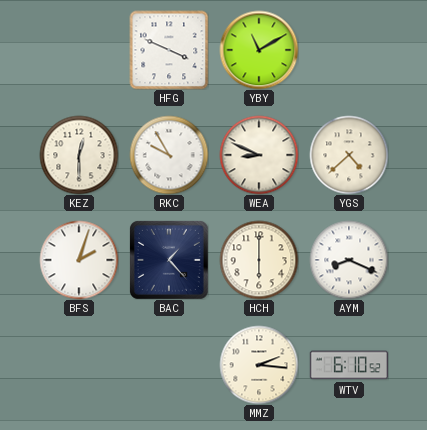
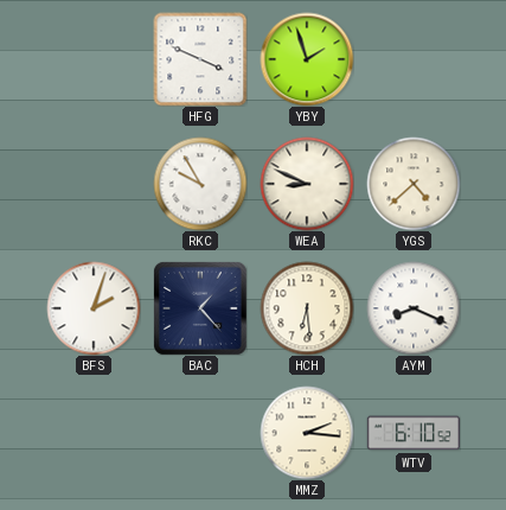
YBY: 11:10 -> 1:57 (307, 59)
KEZ: 12:30 -> none (79, 155)
HCH: 6:00 -> 6:29 (307, 308)
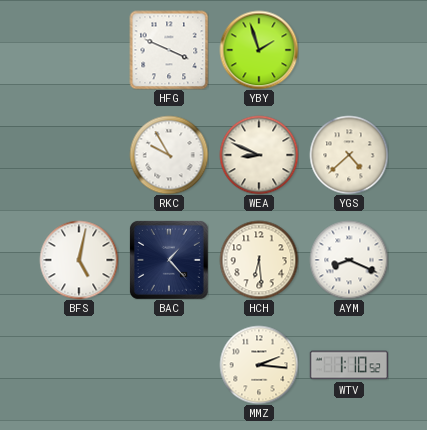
BFS: 2:03 -> 5:02 (79, 260)
WTV: 6:10 -> 1:10 (348, 365)
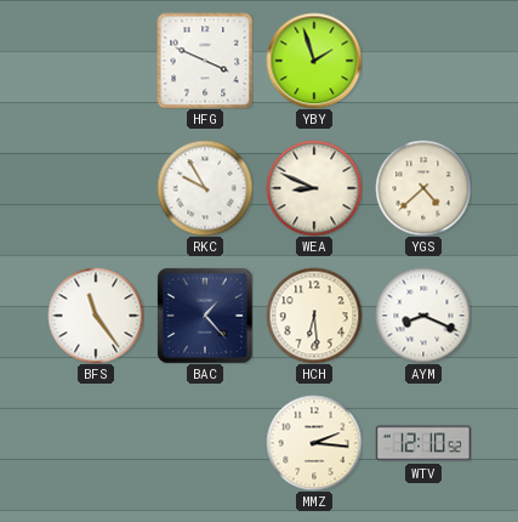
BFS: 5:02 -> 11:24 (96, 316)
WTV: 1:10 -> 12:10 (422, 443)
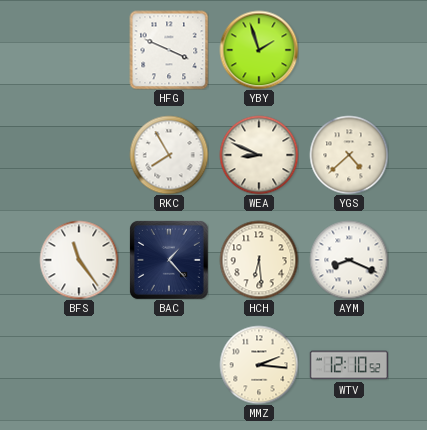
RKC: 9:55 -> 7:55 (169, 155)
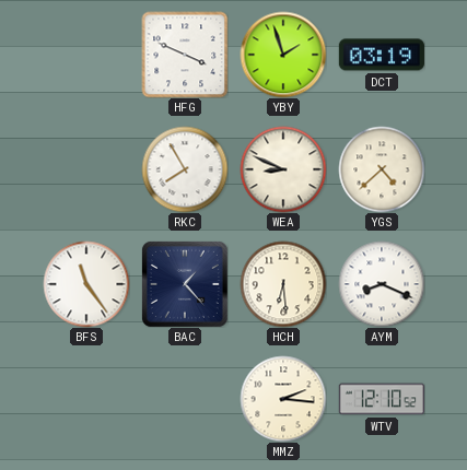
DCT: none -> 03:19 (381, 55)
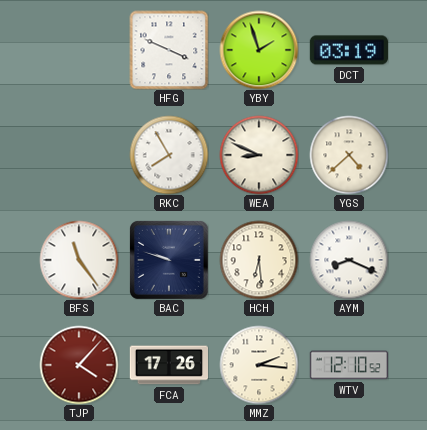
BAC: 1:23 -> 9:48 (169, 260)
TJP: none -> 4:07 (79, 365)
FCA: none -> 17:26 (168, 365)
